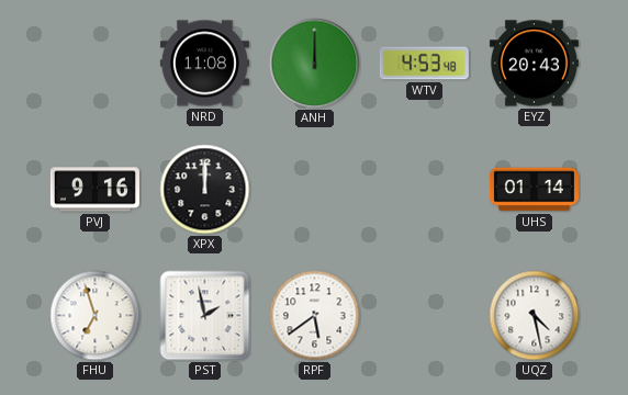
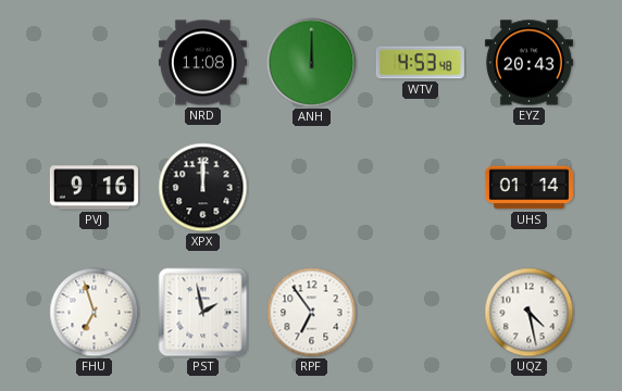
RPF: 5:39 -> 6:54 (312, 313)
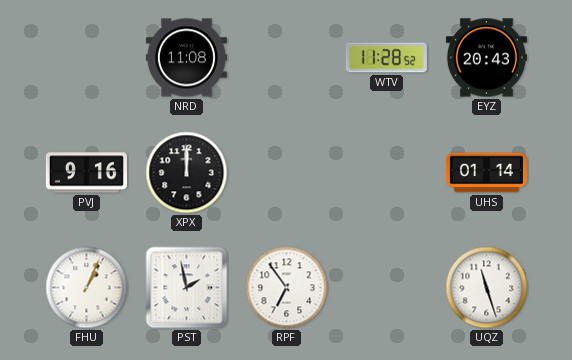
ANH: 12:00 -> none (312, 63)
WTV: 4:53 -> 11:28 (386, 58)
FHU: 6:57 -> 1:04 (87, 288)
UQZ: 4:28 -> 11:27 (487, 288)
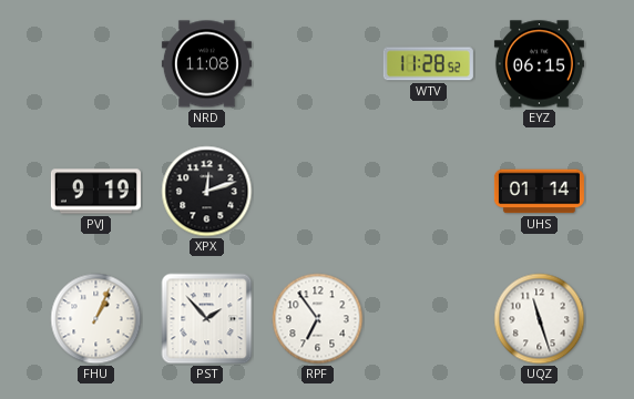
EYZ: 20:43 -> 06:15 (539, 64)
PVJ: 9:16 -> 9:19 (95, 192)
XPX: 12:00 -> 12:12 (207, 192)
PST: 1:58 -> 1:53 (207, 319)
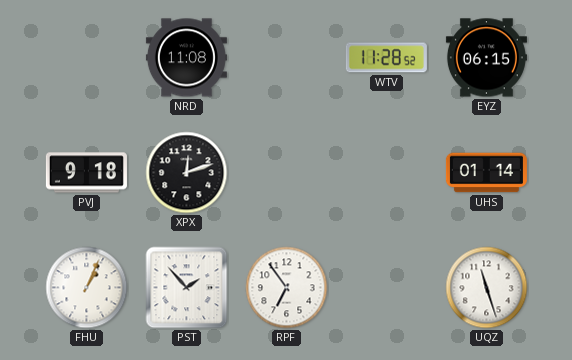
PVJ: 9:19 -> 9:18 (86, 173)
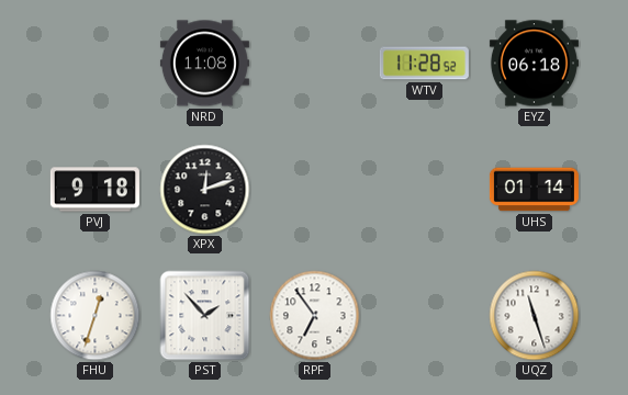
EYZ: 06:15 -> 06:18 (534, 64)
FHU: 1:04 -> 12:33 (96, 316)
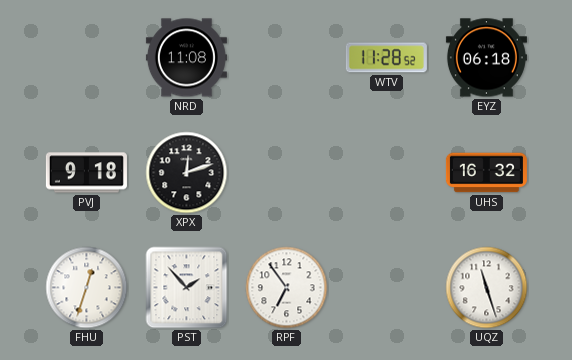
UHS: 01:14 -> 16:32 (486, 173)
